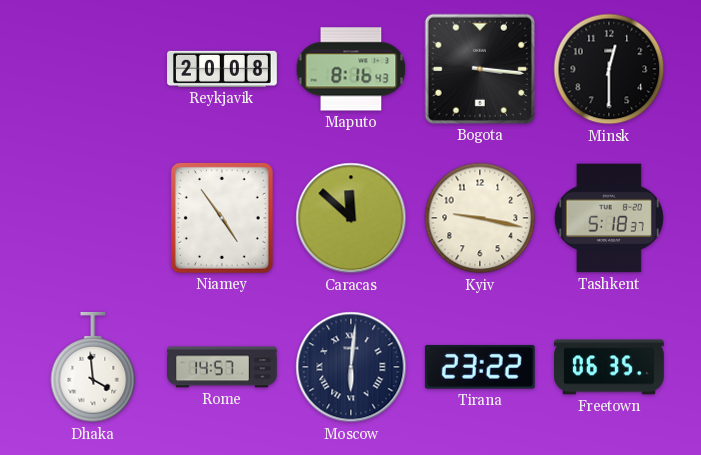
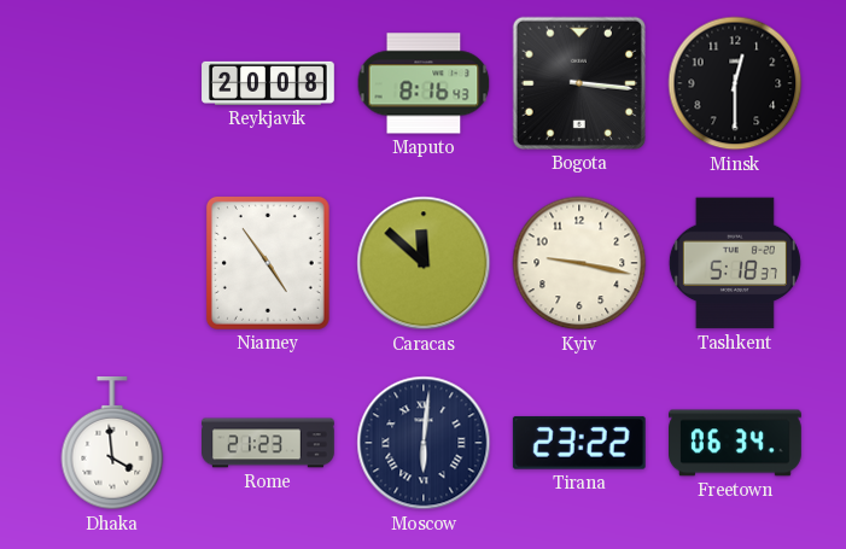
Rome: 14:57 -> 21:23 (269, 443)
Freetown: 06:35 -> 06:34 (736, 443)
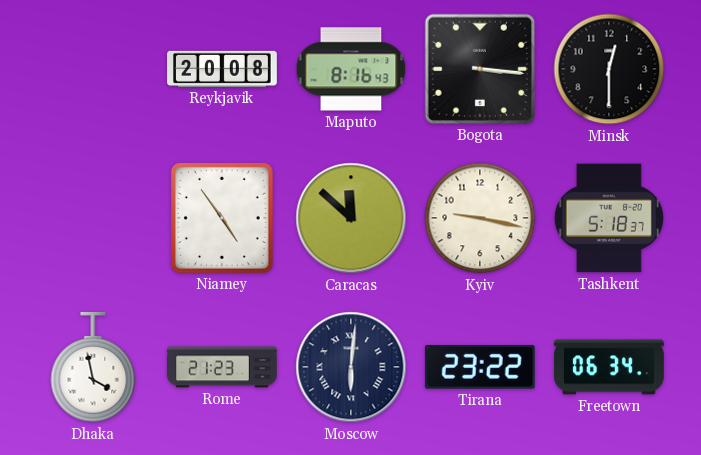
Dhaka: 3:59 -> 3:58 (93, 368)
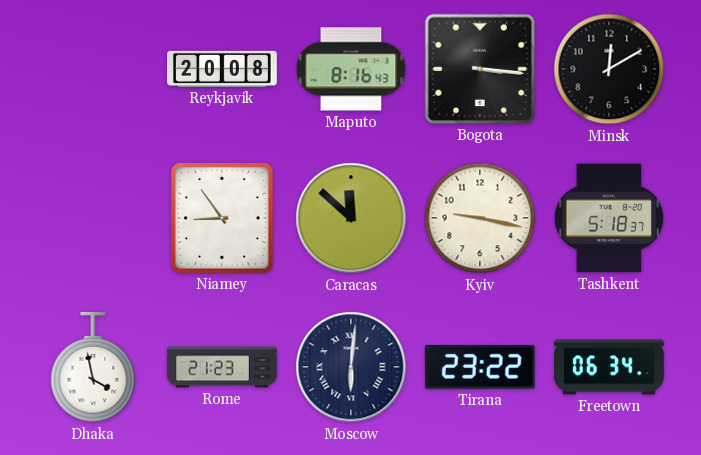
Minsk: 12:30 -> 12:10 (609, 69)
Niamey: 4:54 -> 8:54 (222, 218)
